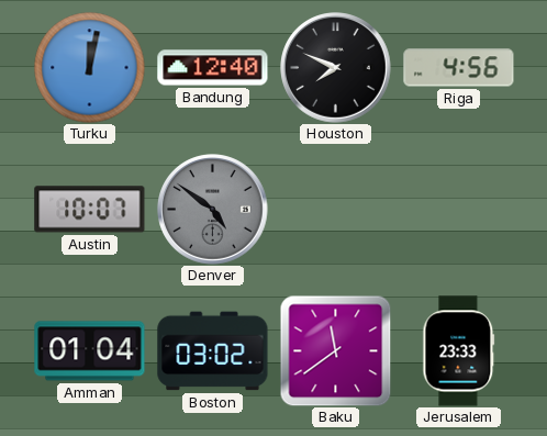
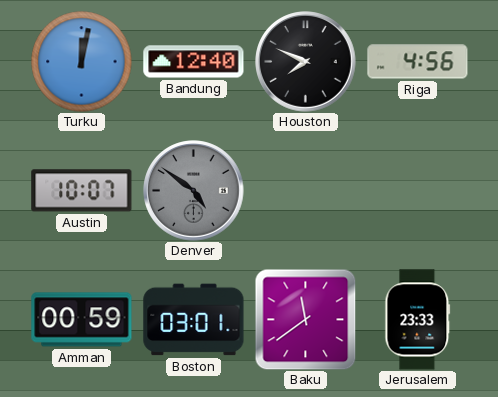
Amman: 01:04 -> 00:59 (82, 320)
Boston: 03:02 -> 03:01 (194, 320)
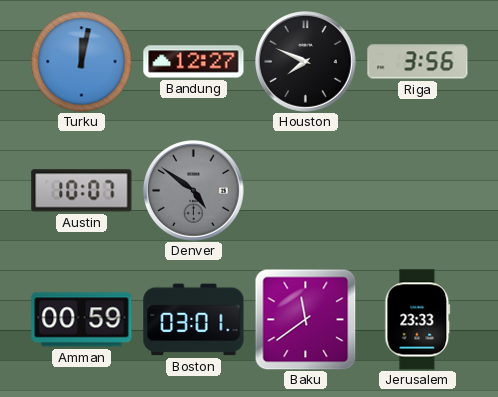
Bandung: 12:40 -> 12:27 (194, 62)
Riga: 4:56 -> 3:56 (418, 62)
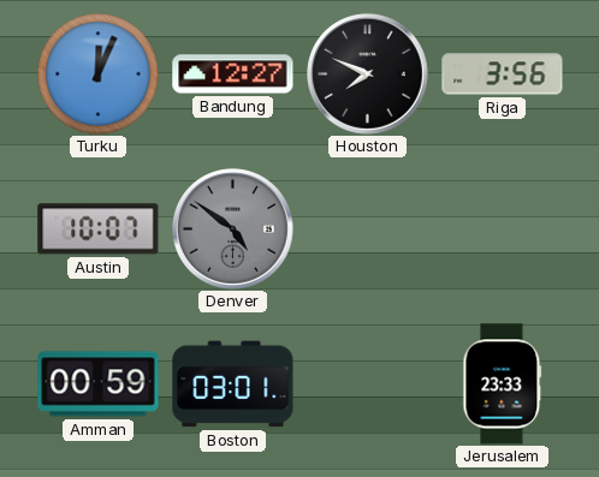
Turku: 12:02 -> 12:04 (99, 74)
Baku: 11:39 -> none (305, 319)
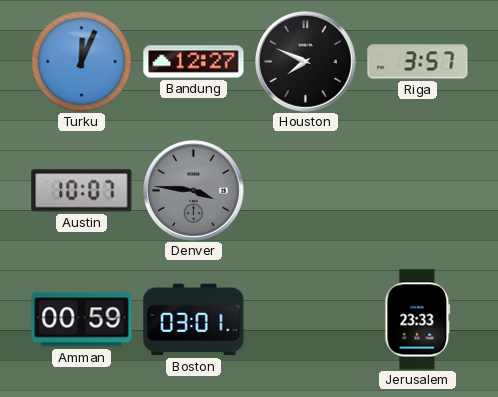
Riga: 3:56 -> 3:57 (418, 62)
Denver: 4:51 -> 3:46 (194, 191)
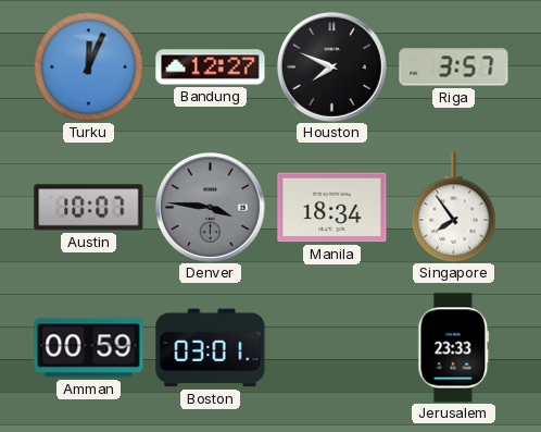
Manila: none -> 18:34 (332, 208)
Singapore: none -> 7:54 (454, 208)
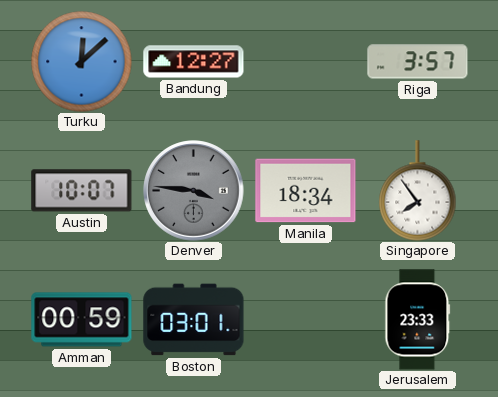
Turku: 12:04 -> 12:08 (82, 62)
Houston: 7:49 -> none (332, 67)
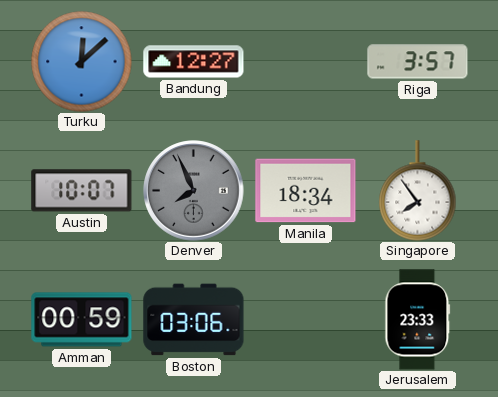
Denver: 3:46 -> 7:56 (194, 191)
Boston: 03:01 -> 03:06 (194, 320)
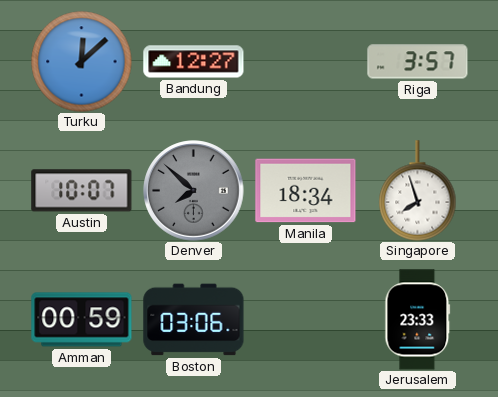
Denver: 7:56 -> 7:52 (194, 191)
Singapore: 7:54 -> 7:57 (418, 191)
